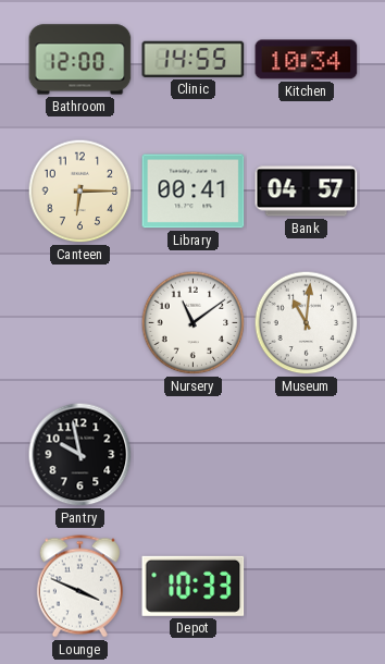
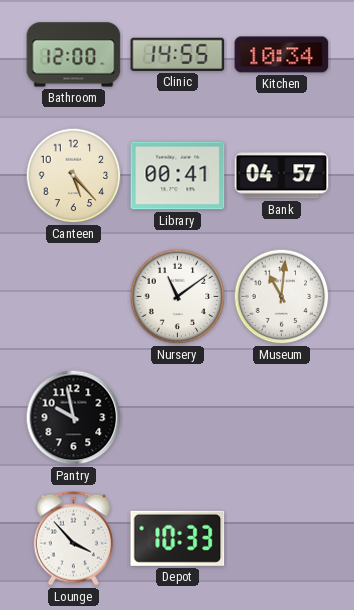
Canteen: 6:15 -> 5:23 (74, 176)
Lounge: 3:49 -> 3:53 (73, 539)
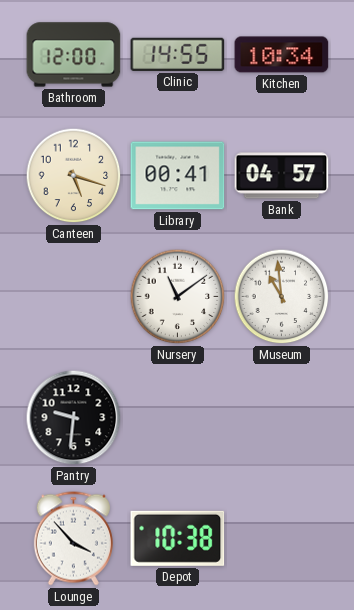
Canteen: 5:23 -> 5:18 (74, 176)
Museum: 11:01 -> 10:59 (282, 297)
Pantry: 9:58 -> 9:31 (74, 418)
Depot: 10:33 -> 10:38 (178, 538)
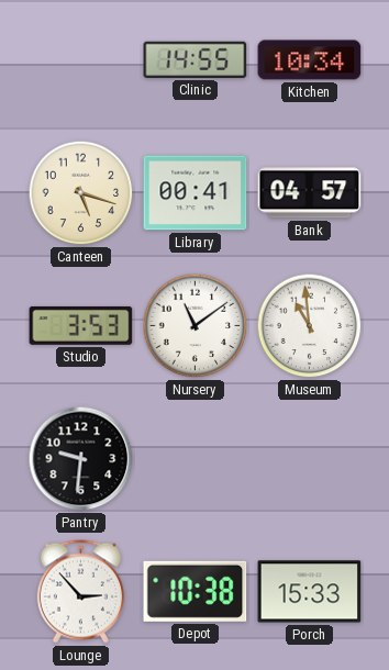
Bathroom: 12:00 -> none (74, 55)
Studio: none -> 3:53 (81, 326)
Lounge: 3:53 -> 2:53 (80, 592)
Porch: none -> 15:33 (310, 592)
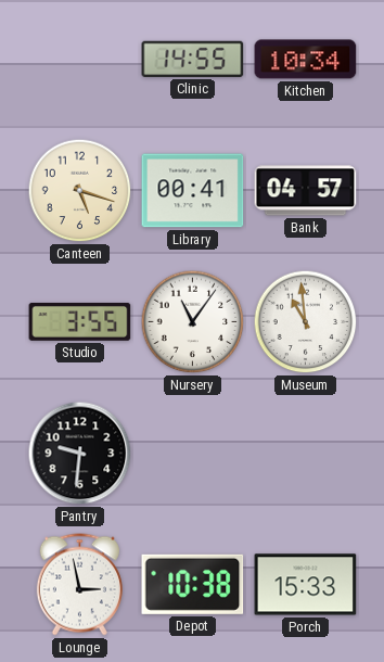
Studio: 3:53 -> 3:55 (80, 322)
Nursery: 11:09 -> 11:06 (193, 322)
Lounge: 2:53 -> 2:58 (79, 585)
